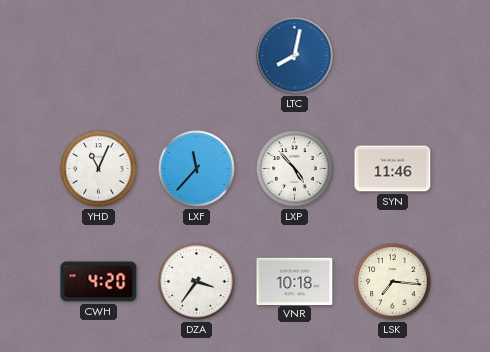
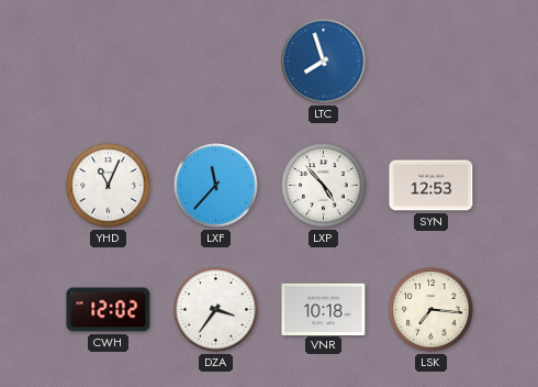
LTC: 8:02 -> 7:57 (324, 62)
SYN: 11:46 -> 12:53 (431, 186)
CWH: 4:20 -> 12:02 (109, 310)
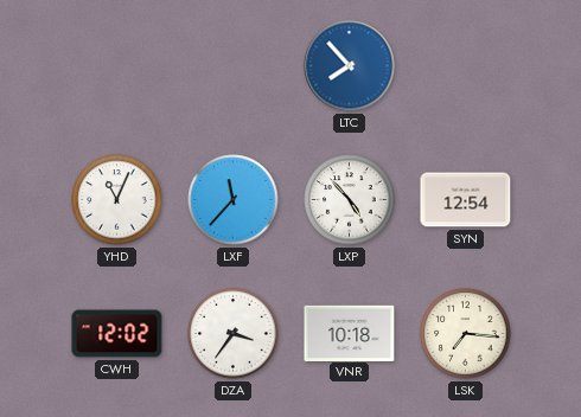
LTC: 7:57 -> 7:53 (350, 66)
SYN: 12:53 -> 12:54 (466, 200)
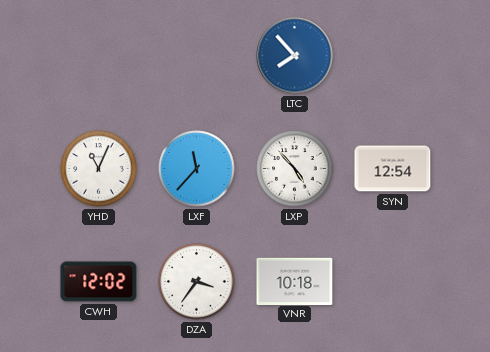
LSK: 7:16 -> none (466, 334)
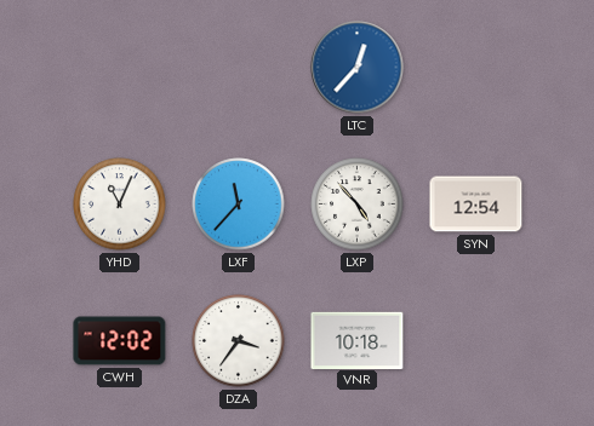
LTC: 7:53 -> 12:37 (358, 68)
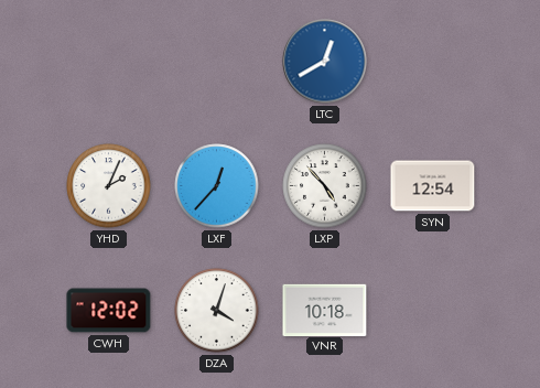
LTC: 12:37 -> 12:40 (325, 62)
YHD: 11:04 -> 2:04 (109, 186)
LXF: 11:37 -> 12:37 (217, 186)
DZA: 3:36 -> 4:03 (217, 311)
